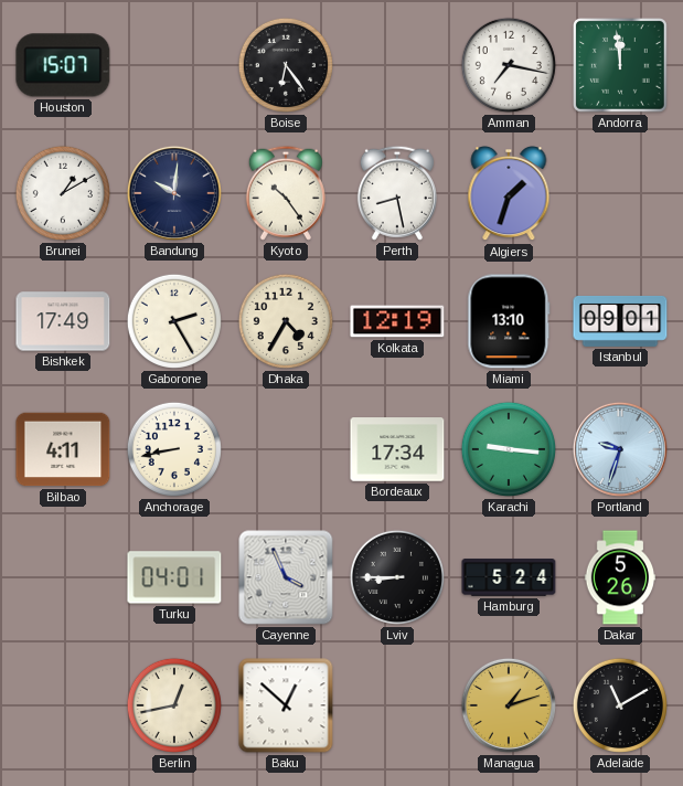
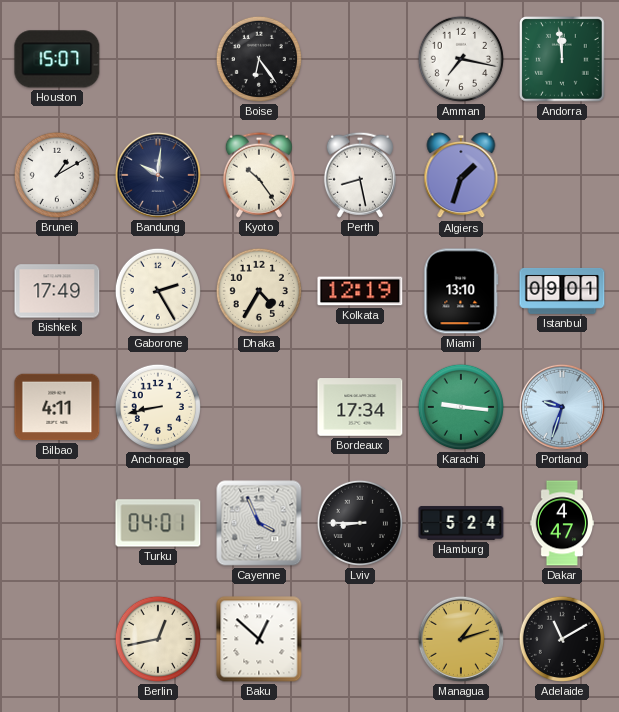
Dakar: 5:26 -> 4:47 (562, 523)
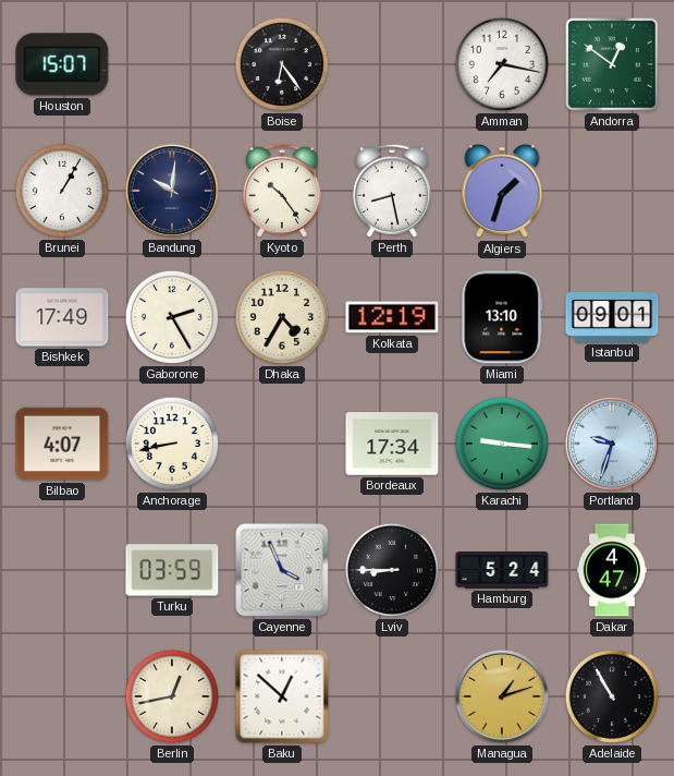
Andorra: 11:59 -> 12:51 (613, 65)
Brunei: 1:10 -> 1:05 (62, 191)
Bilbao: 4:11 -> 4:07 (62, 444)
Turku: 04:01 -> 03:59 (172, 570)
Adelaide: 11:10 -> 10:55 (612, 696)
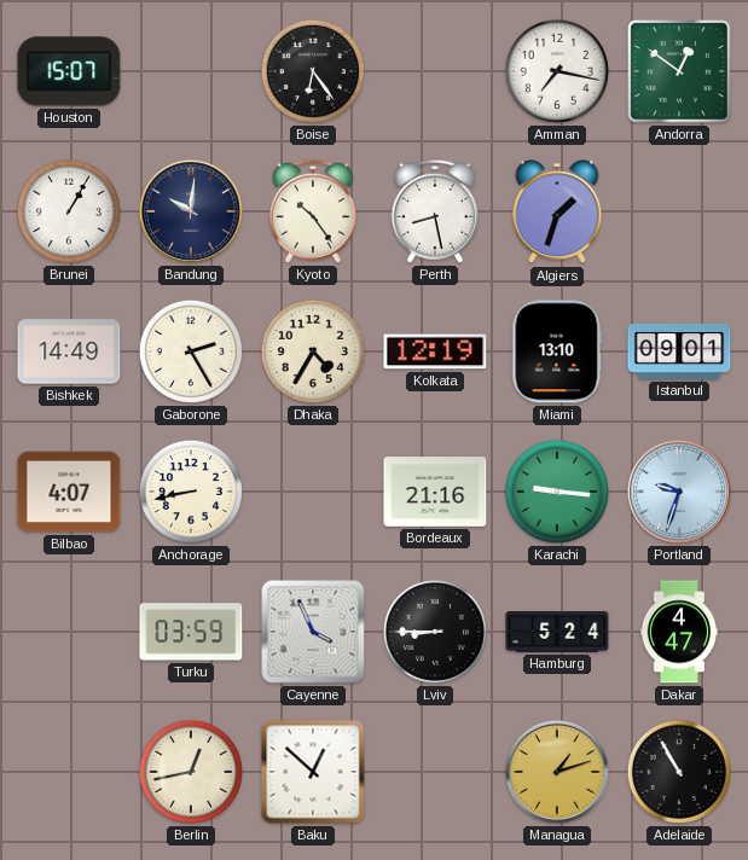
Bishkek: 17:49 -> 14:49 (69, 351)
Bordeaux: 17:34 -> 21:16 (435, 492)
